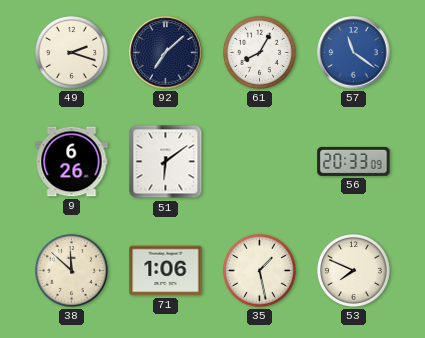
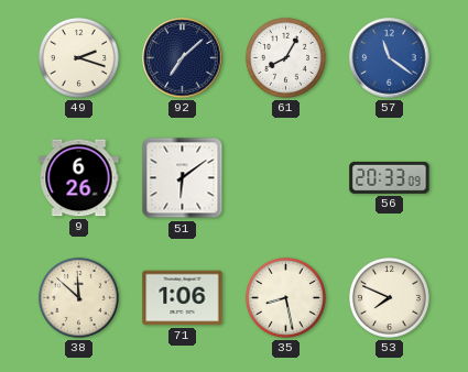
35: 1:28 -> 8:28 (285, 297)
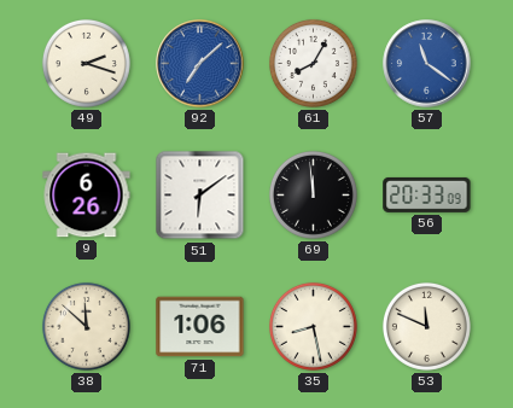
92 dial: navy -> blue (200, 64)
69: none -> 11:59 (313, 194)
53: 7:49 -> 11:49 (426, 326)
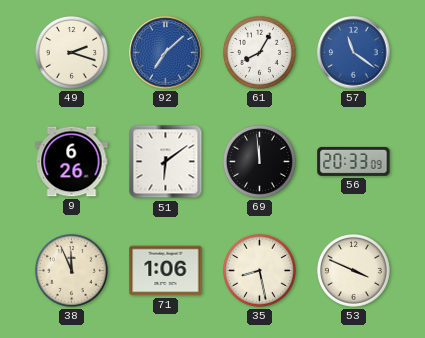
38: 11:52 -> 11:56 (71, 270)
53: 11:49 -> 3:49 (353, 270)
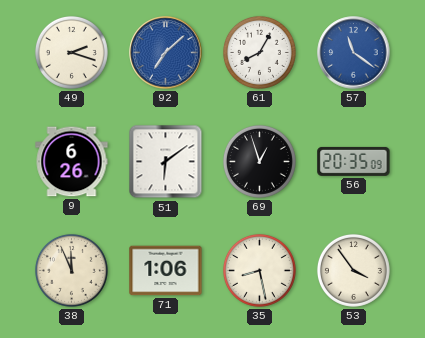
69: 11:59 -> 12:57 (259, 161)
56: 20:33 -> 20:35 (354, 161)
53: 3:49 -> 3:54 (353, 270)
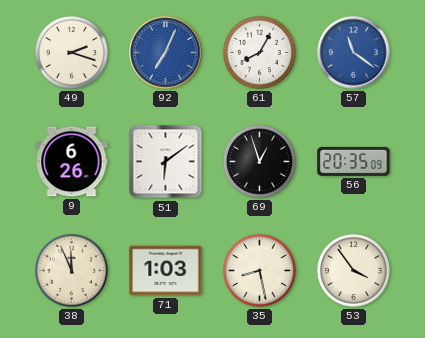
92: 7:08 -> 7:04 (166, 53)
71: 1:06 -> 1:03 (166, 271)
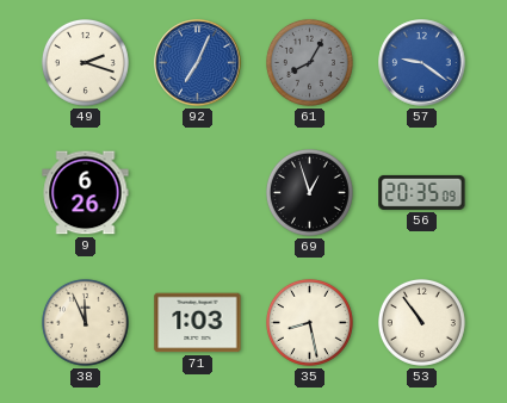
61 dial: white -> grey (309, 62)
57: 11:21 -> 9:21 (422, 63)
51: 6:09 -> none (166, 162)
53: 3:54 -> 10:54 (421, 322)
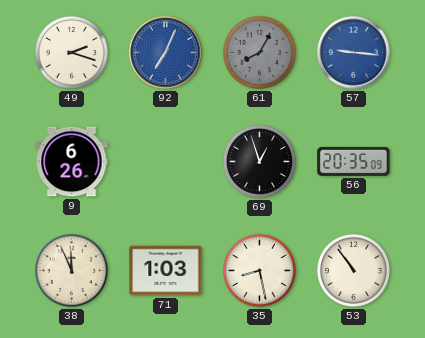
57: 9:21 -> 9:16 (354, 53)
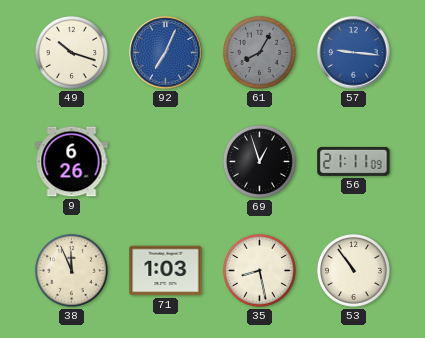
49: 2:18 -> 10:18 (71, 52)
56: 20:35 -> 21:11 (354, 161)
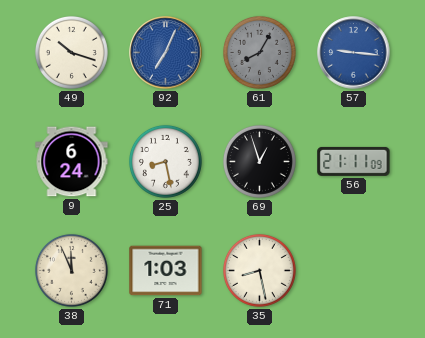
9: 6:26 -> 6:24 (72, 162)
25: none -> 8:28 (165, 161)
53: 10:54 -> none (353, 270)
